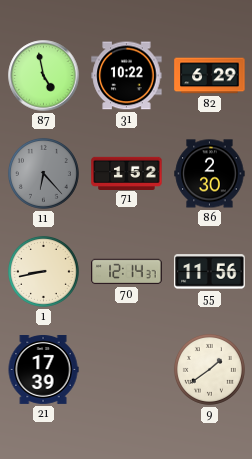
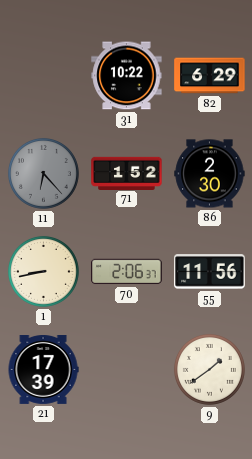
87: 4:58 -> none (44, 76)
70: 12:14 -> 2:06 (127, 272)
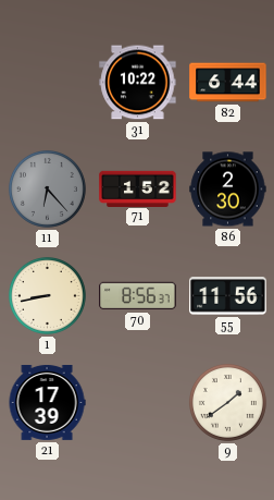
82: 6:29 -> 6:44 (228, 83)
70: 2:06 -> 8:56 (138, 296)
